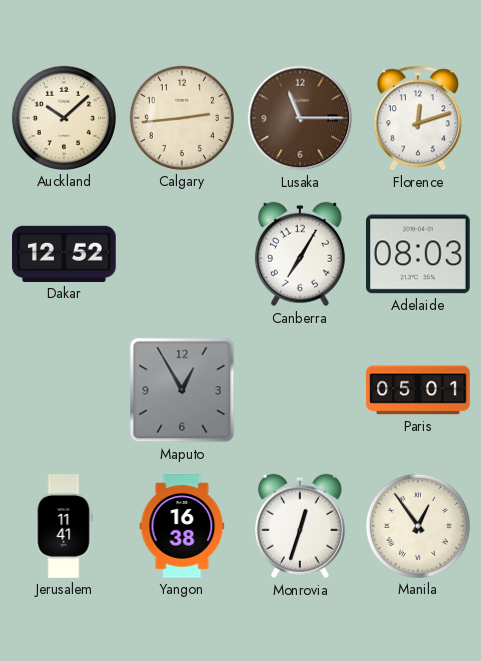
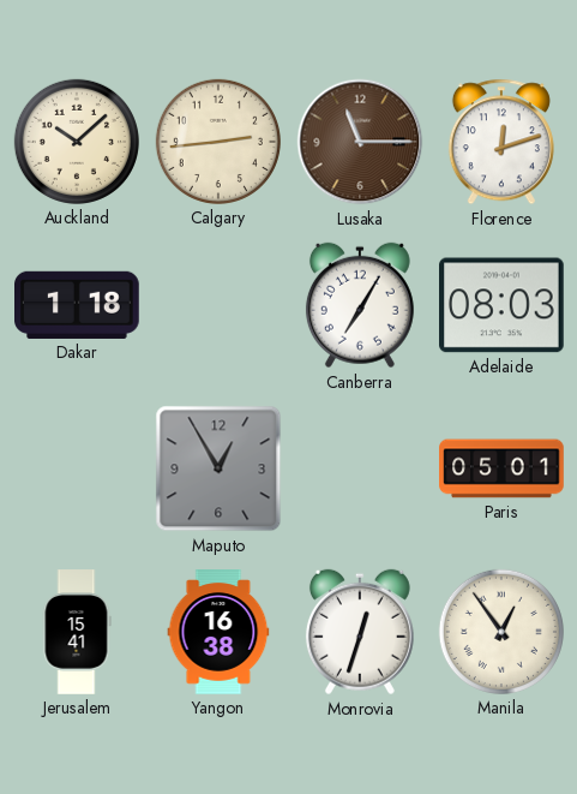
Dakar: 12:52 -> 1:18 (77, 305)
Jerusalem: 11:41 -> 15:41 (77, 632)
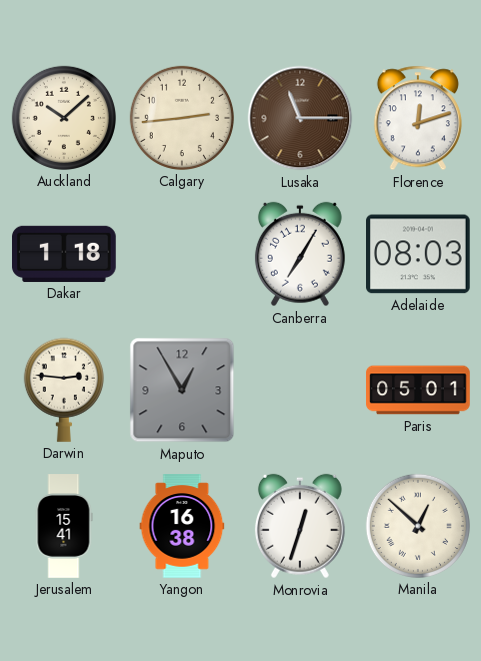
Darwin: none -> 2:46 (64, 390)
Manila: 12:54 -> 12:52 (418, 526)
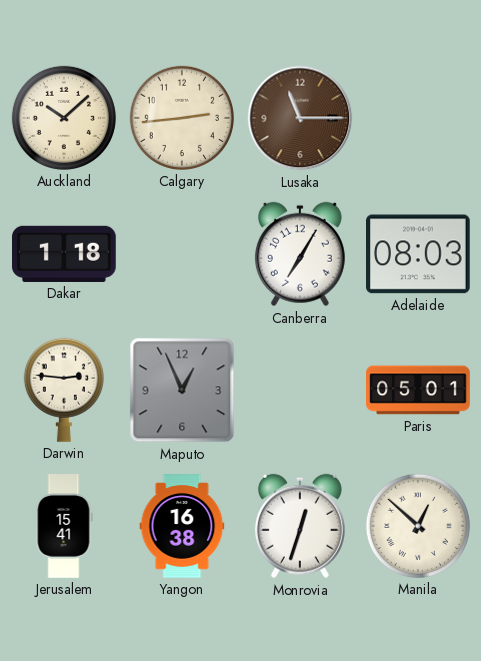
Florence: 12:12 -> none (418, 118)
Maputo: 12:55 -> 12:56 (182, 390)
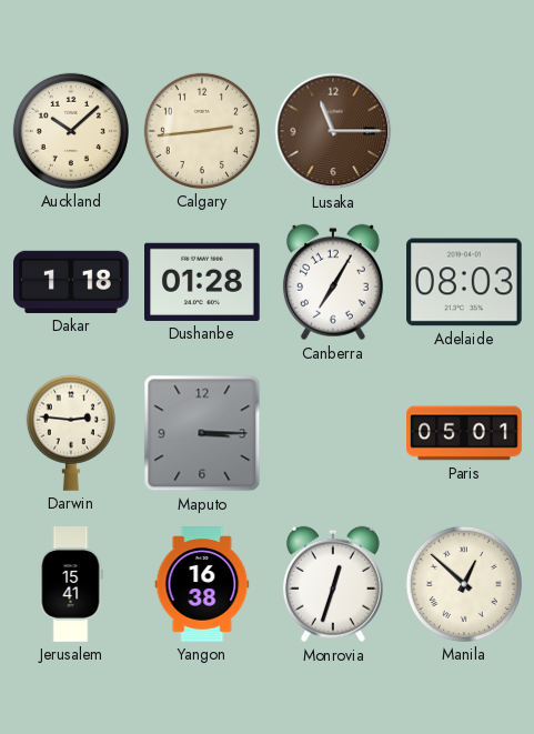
Dushanbe: none -> 01:28 (203, 282)
Maputo: 12:56 -> 3:15 (202, 433)
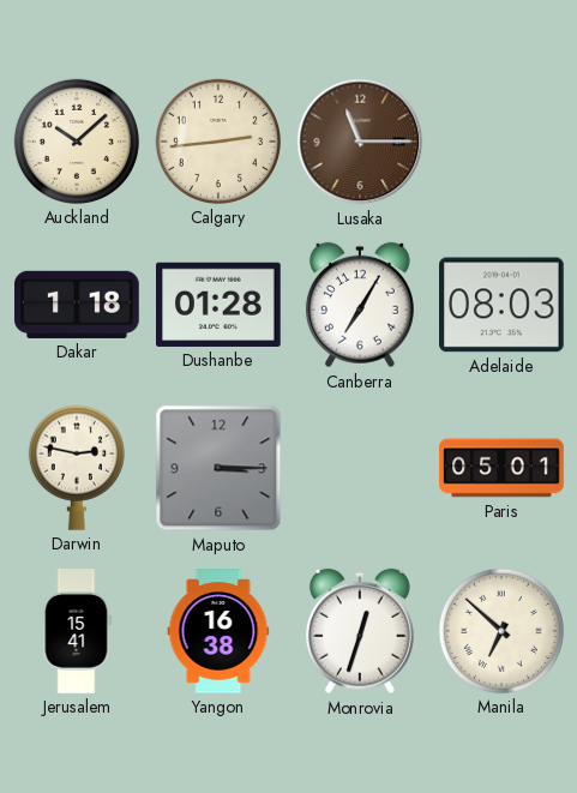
Darwin: 2:46 -> 2:47 (77, 468)
Manila: 12:52 -> 6:52 (501, 631)
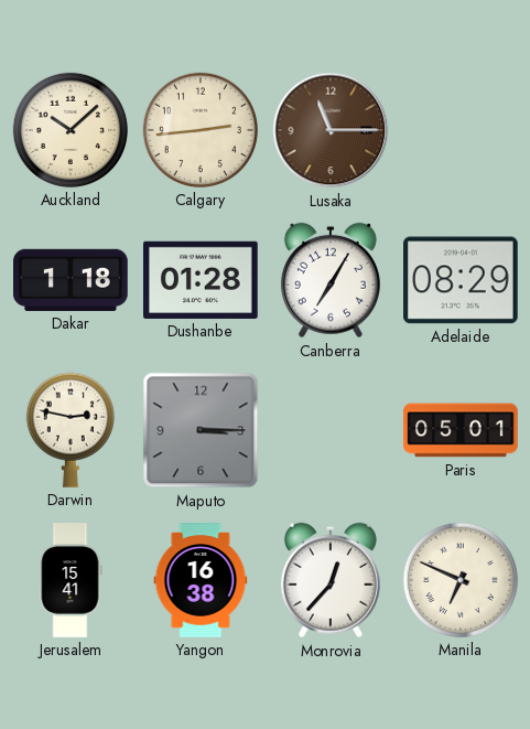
Adelaide: 08:03 -> 08:29 (462, 280)
Monrovia: 12:33 -> 12:37 (331, 580)
Manila: 6:52 -> 6:49 (461, 580)
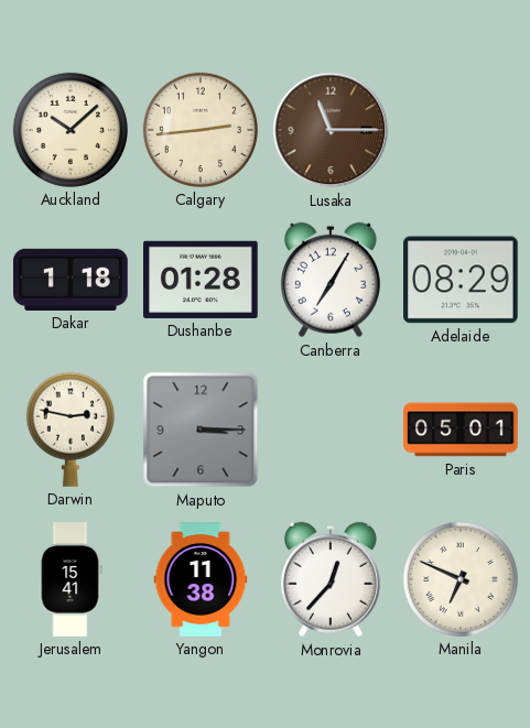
Yangon: 16:38 -> 11:38 (201, 579)
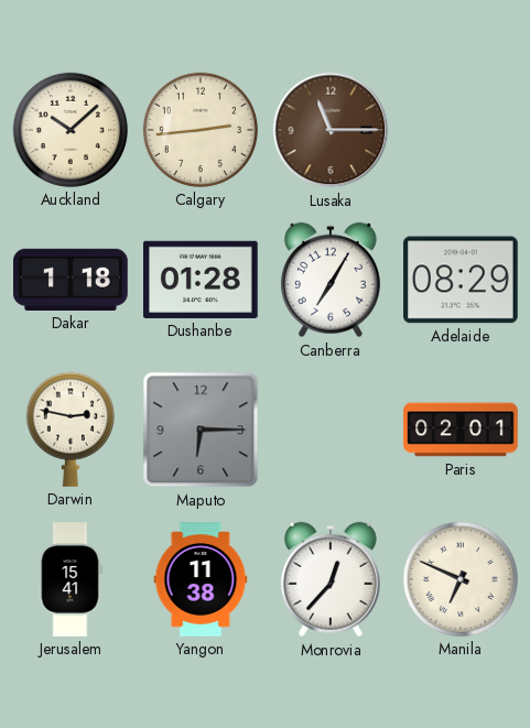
Maputo: 3:15 -> 6:15 (201, 430)
Paris: 05:01 -> 02:01 (461, 430)
